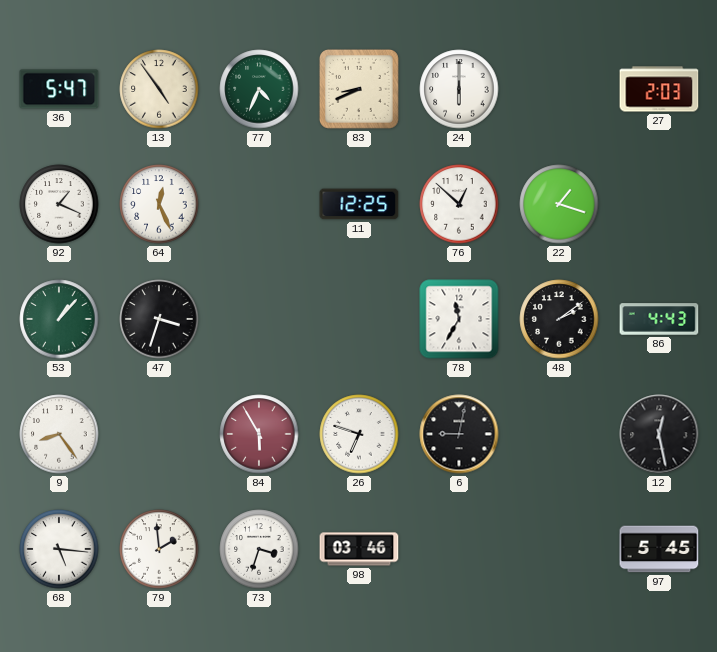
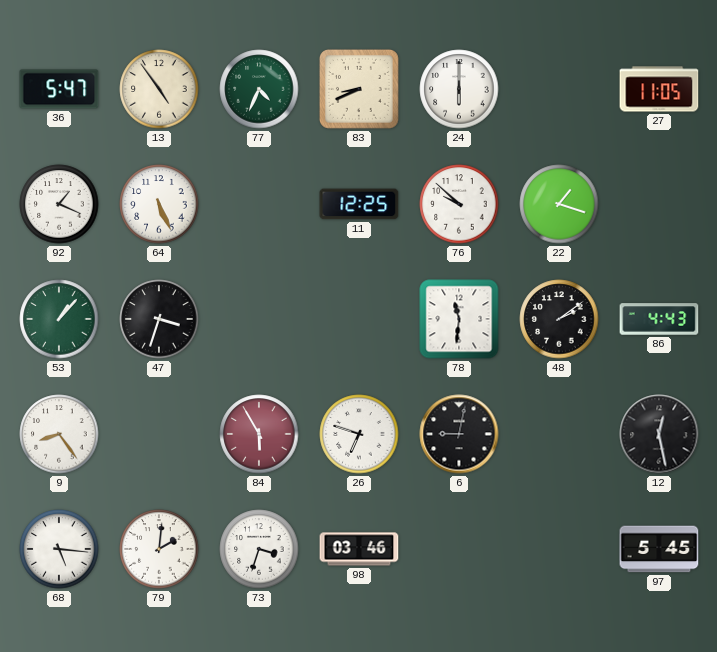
27: 2:03 -> 11:05 (659, 89)
64: 12:26 -> 5:26 (159, 204)
76: 12:52 -> 9:52 (459, 204)
78: 11:35 -> 11:31 (459, 319)
79: 1:59 -> 2:01 (159, 549)
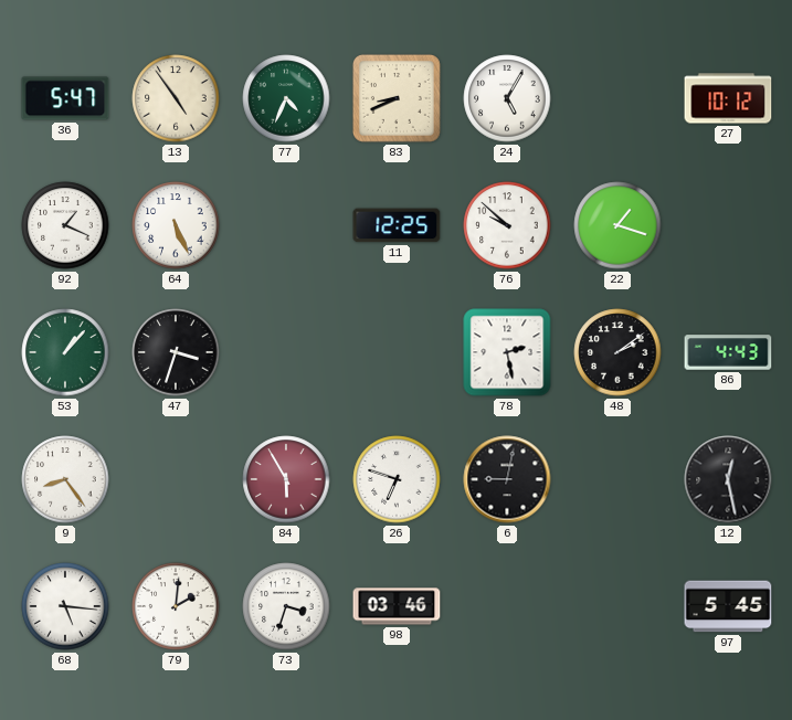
24: 6:00 -> 5:05 (507, 98)
27: 11:05 -> 10:12 (728, 98)
78: 11:31 -> 2:28 (507, 352)
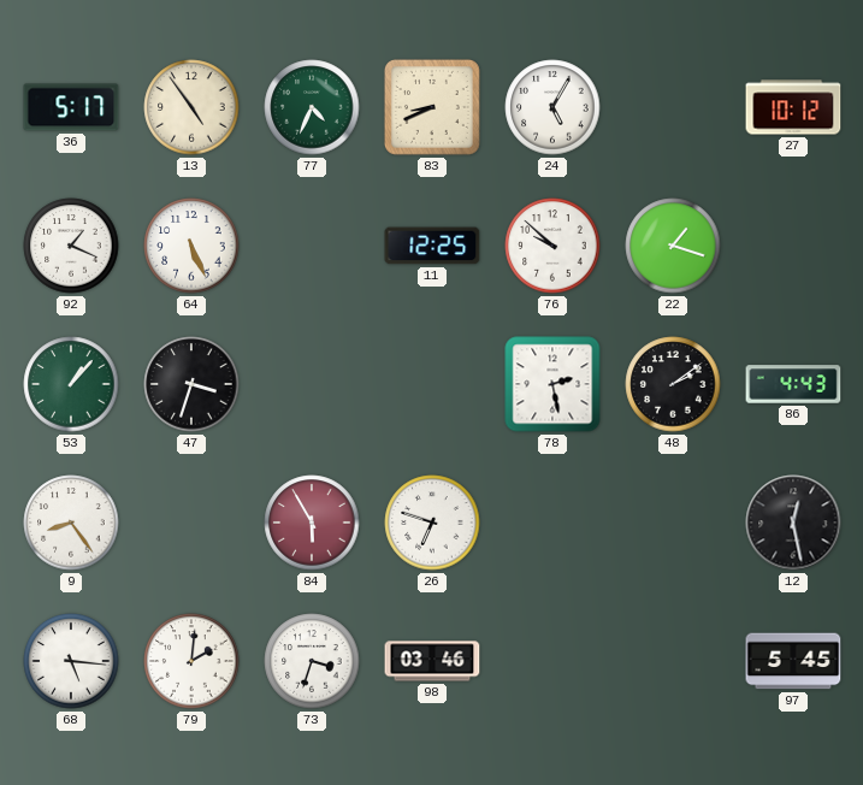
36: 5:47 -> 5:17 (71, 107)
6: 9:02 -> none (507, 479)
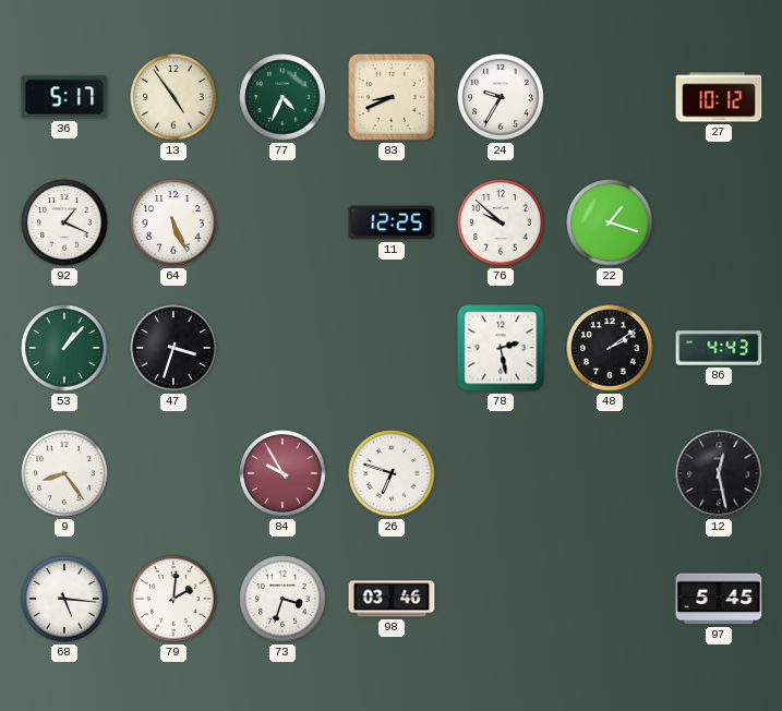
24: 5:05 -> 9:35 (501, 97)
84: 5:55 -> 9:55 (282, 473)
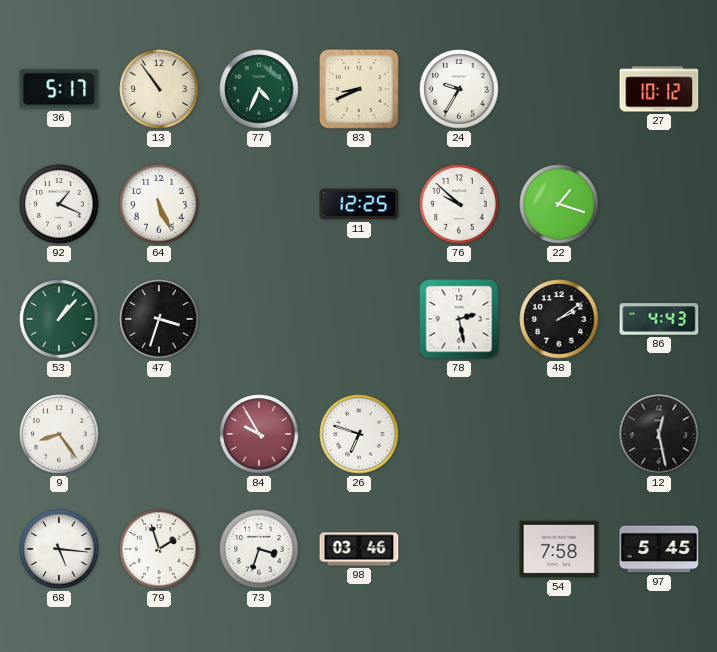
13: 4:54 -> 10:54 (159, 89)
79: 2:01 -> 1:57 (159, 549)
54: none -> 7:58 (559, 549)
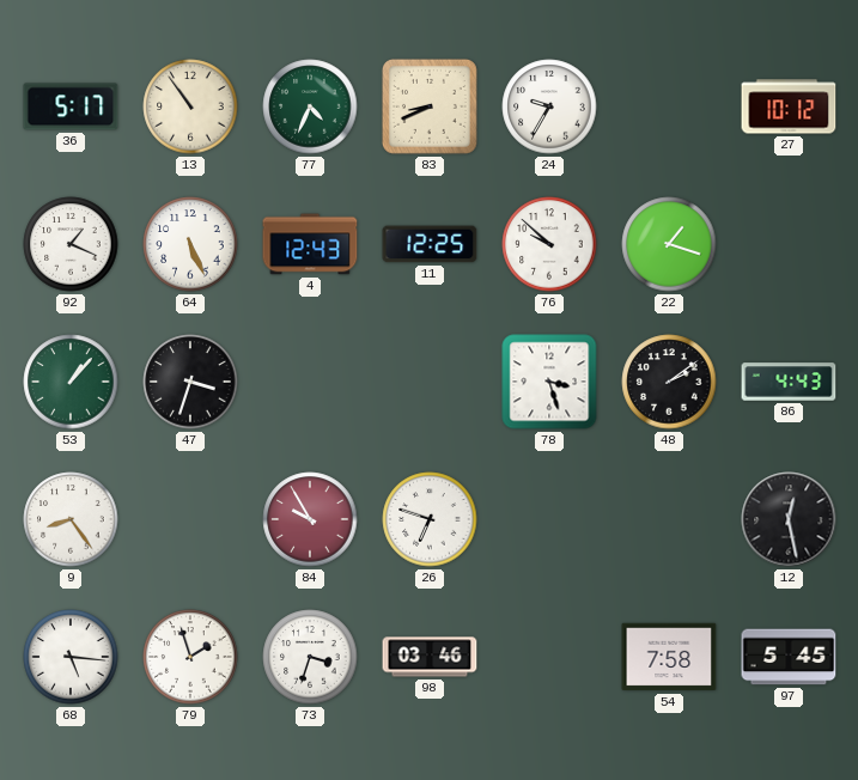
4: none -> 12:43 (310, 244)
78: 2:28 -> 3:27 (549, 382)
